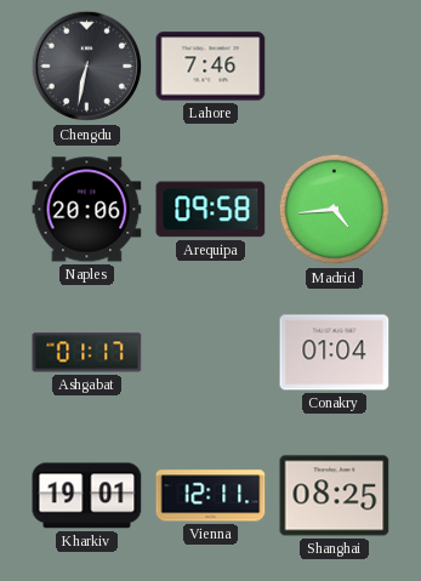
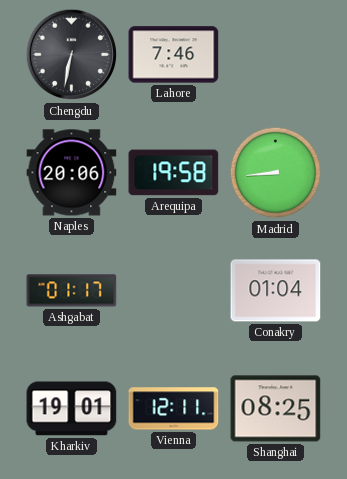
Arequipa: 09:58 -> 19:58 (174, 173)
Madrid: 4:44 -> 8:44 (276, 173)
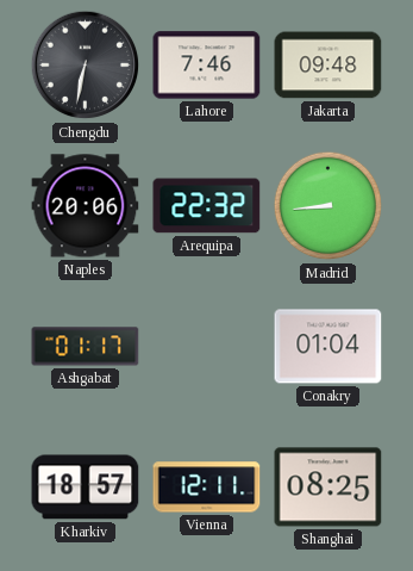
Jakarta: none -> 09:48 (328, 66)
Arequipa: 19:58 -> 22:32 (207, 206)
Kharkiv: 19:01 -> 18:57 (86, 488)
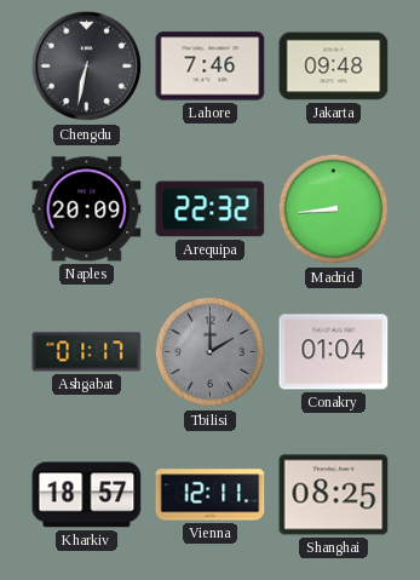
Naples: 20:06 -> 20:09 (87, 209)
Tbilisi: none -> 2:00 (211, 352)
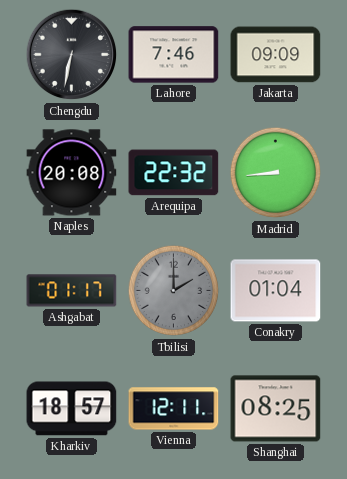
Jakarta: 09:48 -> 09:09 (276, 55)
Naples: 20:09 -> 20:08 (72, 173)
